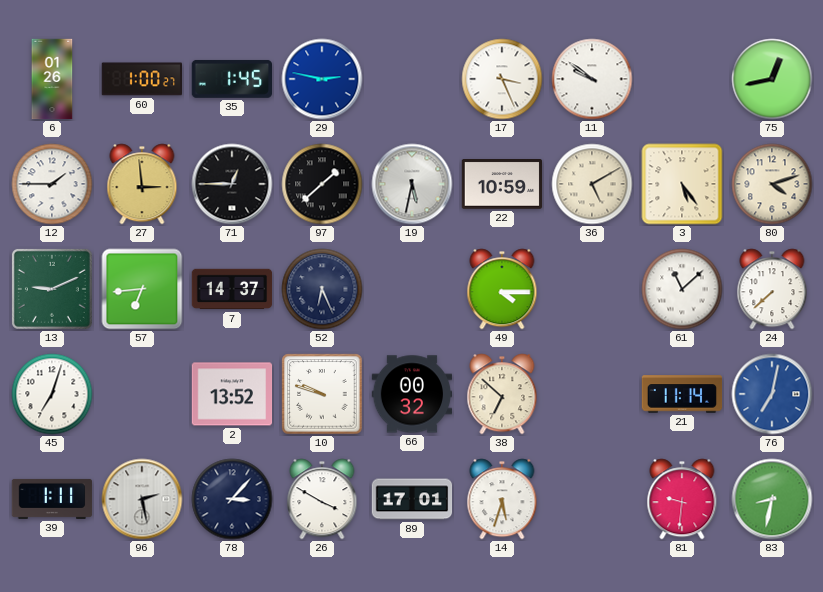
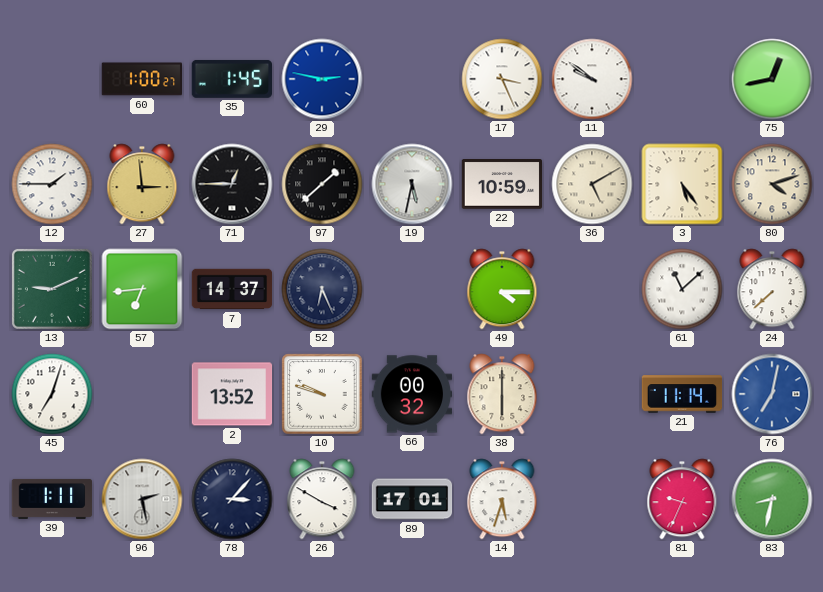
6: 01:26 -> none (52, 79)
38: 6:52 -> 6:00 (502, 394)
81: 9:31 -> 9:34 (682, 499)
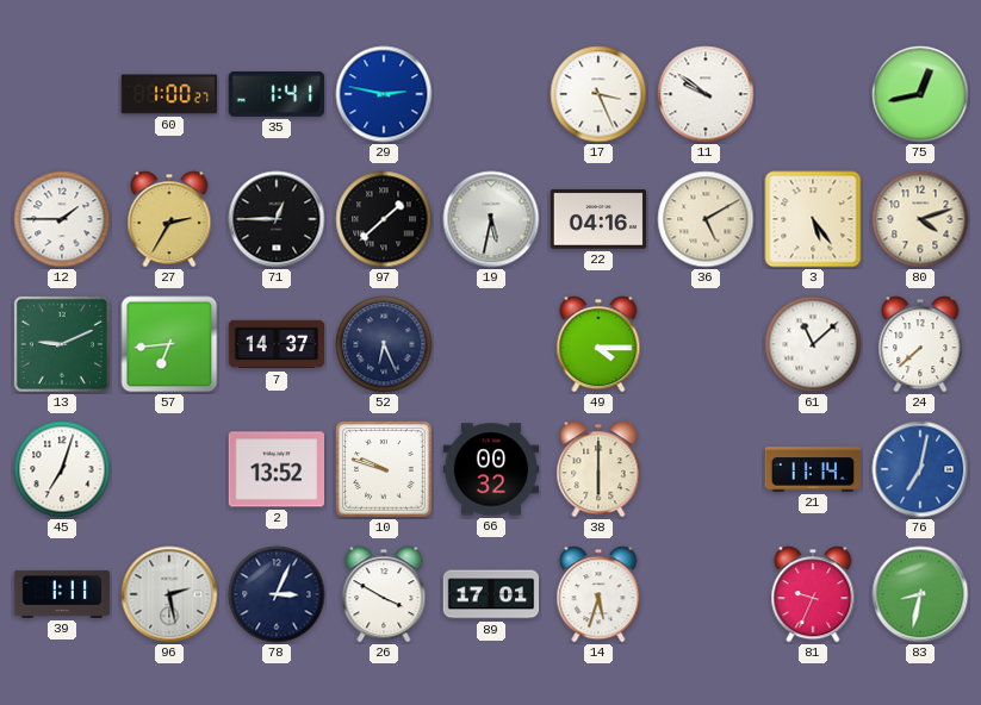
35: 1:45 -> 1:41 (275, 94)
27: 2:59 -> 2:35 (169, 219)
22: 10:59 -> 04:16 (598, 220)
78: 3:07 -> 3:04 (277, 594)
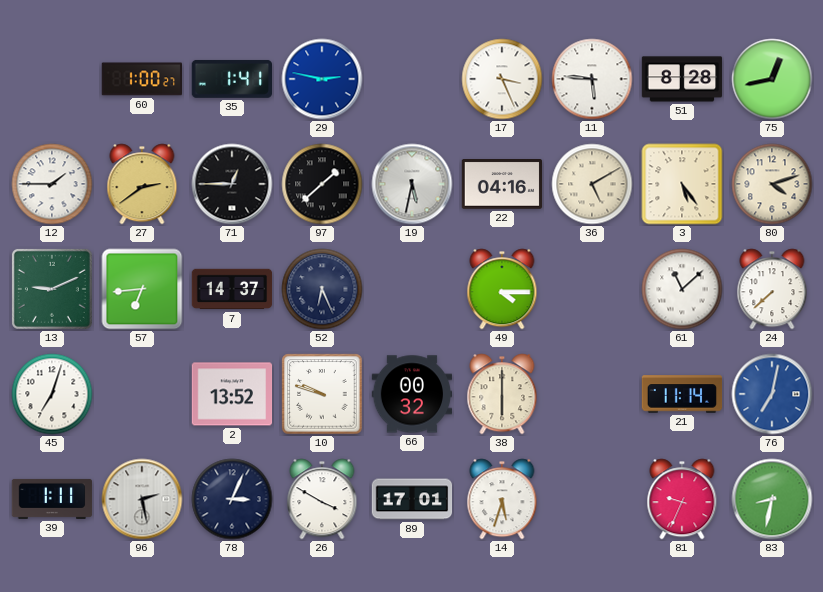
11: 9:51 -> 5:46 (592, 79)
51: none -> 8:28 (682, 79)
27: 2:35 -> 2:39 (142, 184)
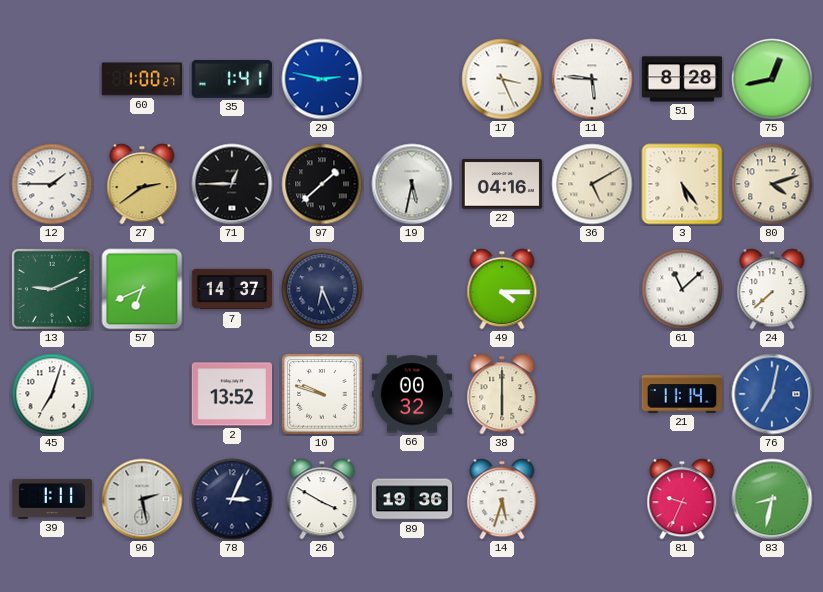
57: 6:44 -> 6:41 (142, 289)
89: 17:01 -> 19:36 (412, 499)
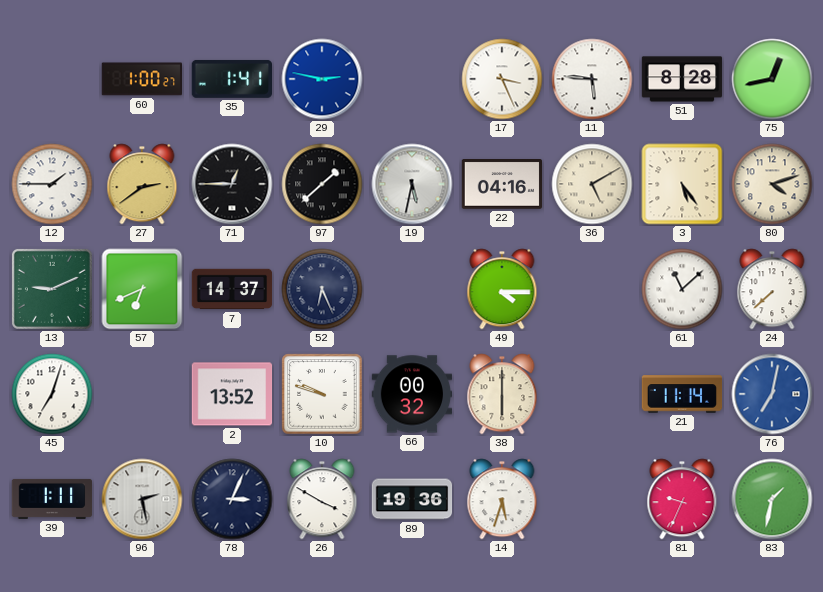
83: 8:32 -> 1:32 (772, 499)
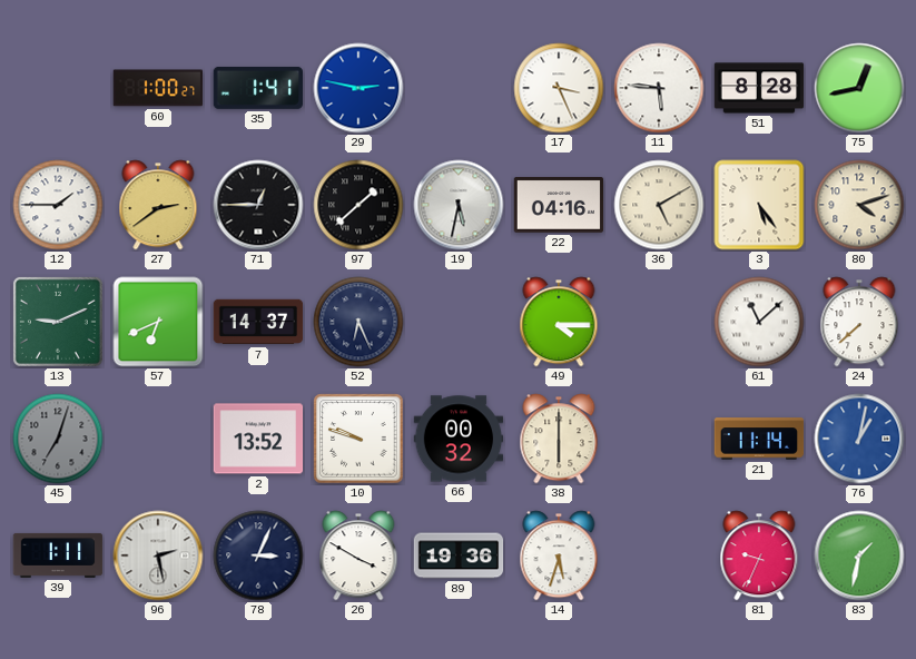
45 dial: white -> grey (58, 439)
76: 7:02 -> 1:02 (859, 439)
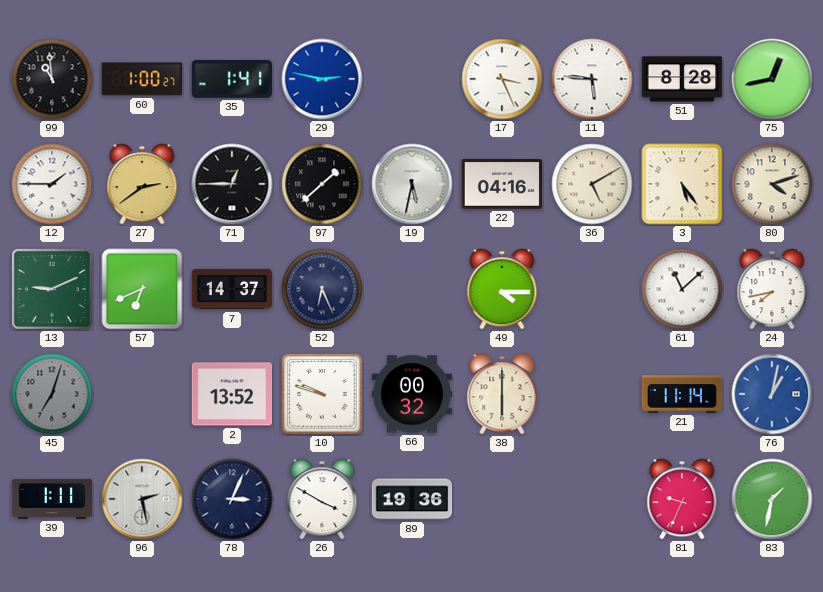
99: none -> 10:59 (52, 79)
24: 7:38 -> 7:43 (772, 289)
14: 5:33 -> none (559, 555)
